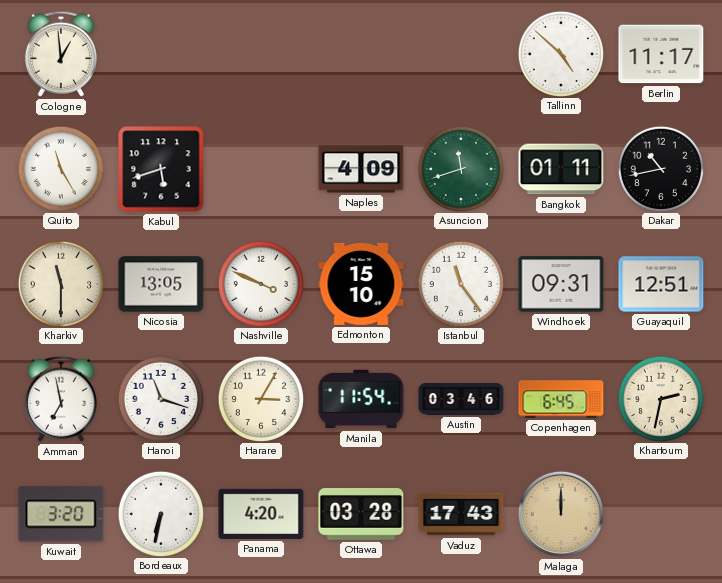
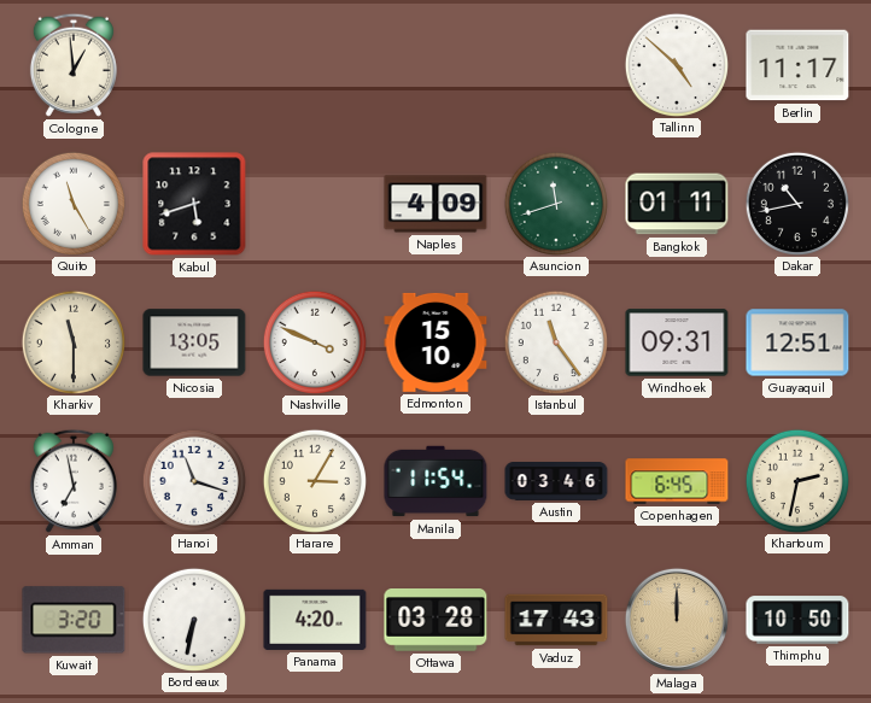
Thimphu: none -> 10:50 (797, 620)
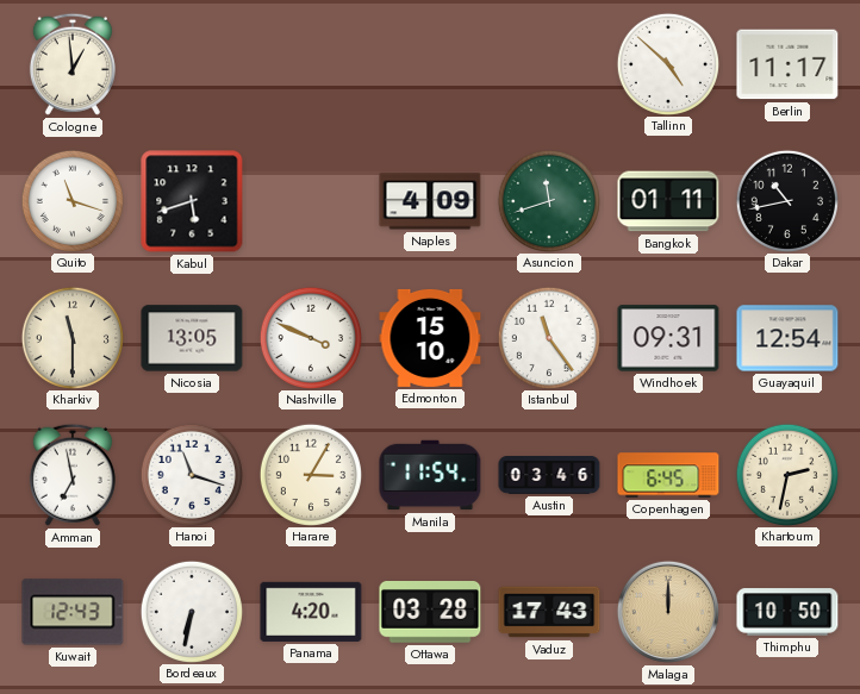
Quito: 11:25 -> 11:18 (71, 200)
Guayaquil: 12:51 -> 12:54 (787, 338)
Kuwait: 3:20 -> 12:43 (73, 612)
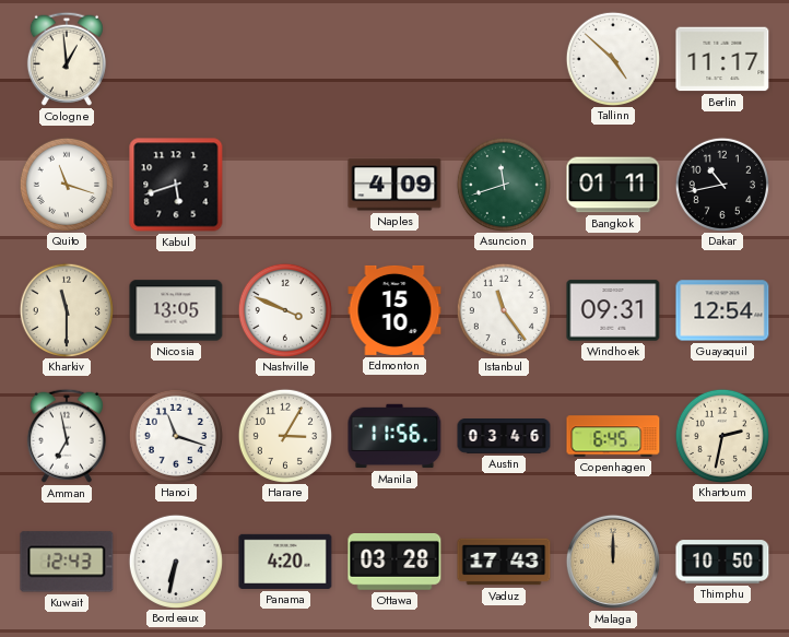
Manila: 11:54 -> 11:56 (394, 436)
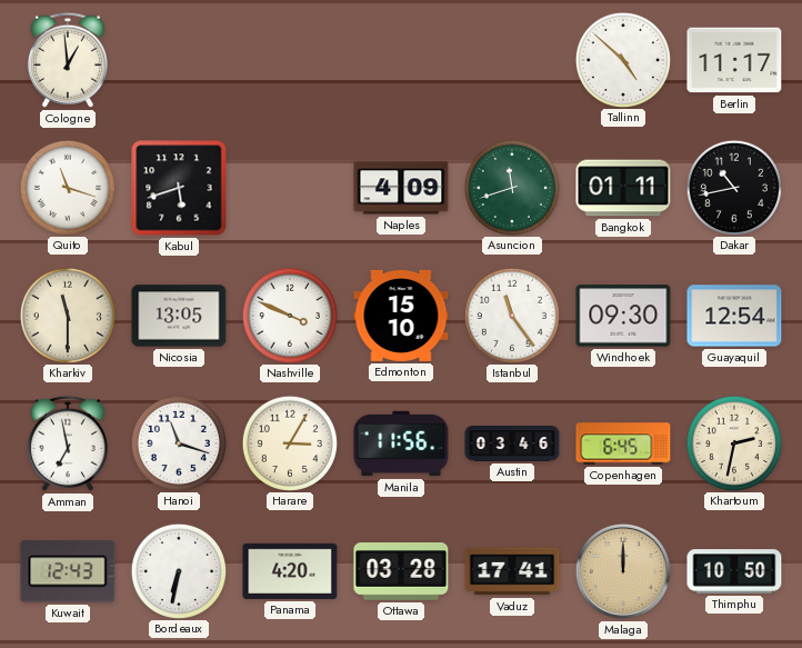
Windhoek: 09:31 -> 09:30 (623, 316)
Vaduz: 17:43 -> 17:41 (512, 571)
